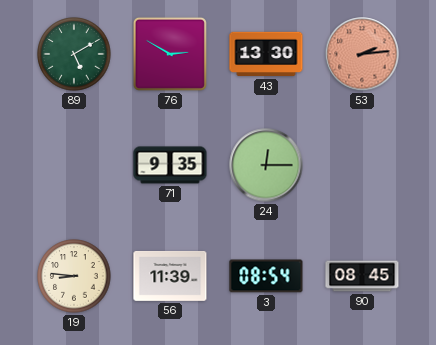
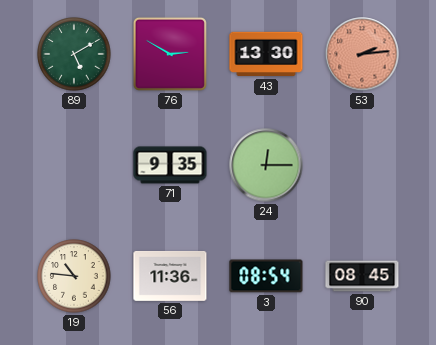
19: 8:46 -> 10:46 (74, 276)
56: 11:39 -> 11:36 (170, 276)
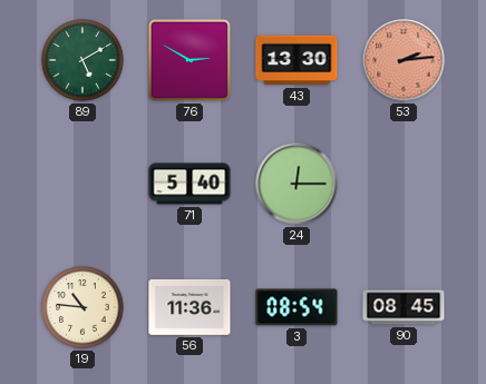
71: 9:35 -> 5:40 (189, 184)
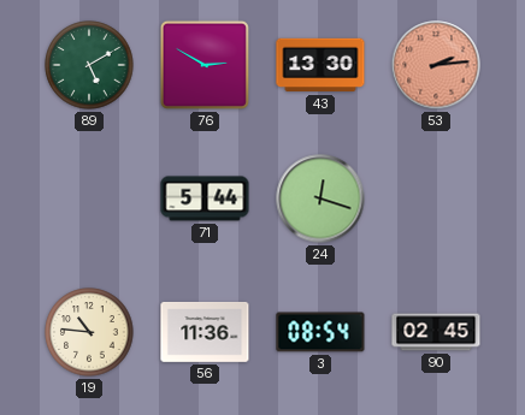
71: 5:40 -> 5:44 (205, 198)
24: 12:15 -> 12:18 (320, 198)
90: 08:45 -> 02:45 (436, 332)
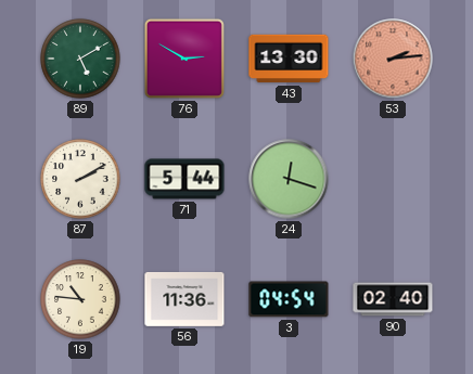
87: none -> 2:10 (80, 179)
3: 08:54 -> 04:54 (289, 299)
90: 02:45 -> 02:40 (393, 299)
